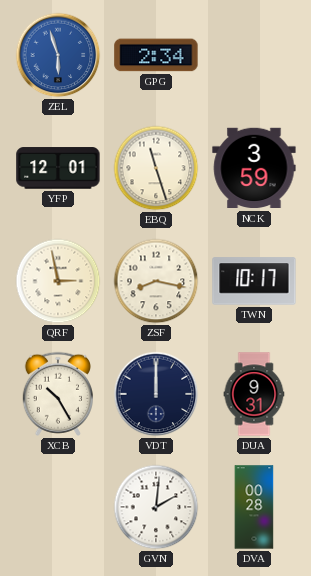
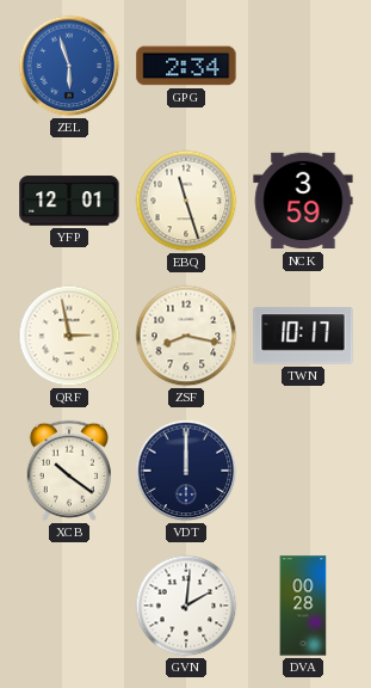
XCB: 10:25 -> 10:21 (69, 471)
DUA: 9:31 -> none (254, 394)
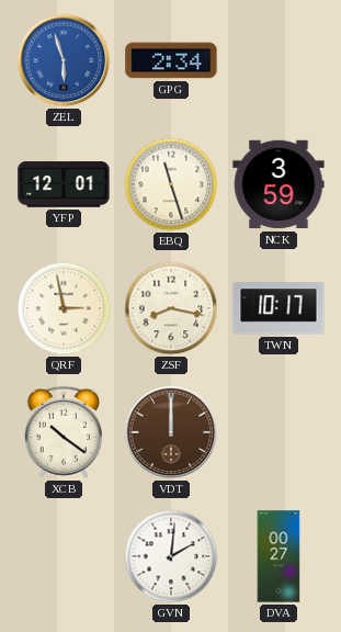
VDT dial: navy -> brown (171, 432)
DVA: 00:28 -> 00:27 (279, 556)
